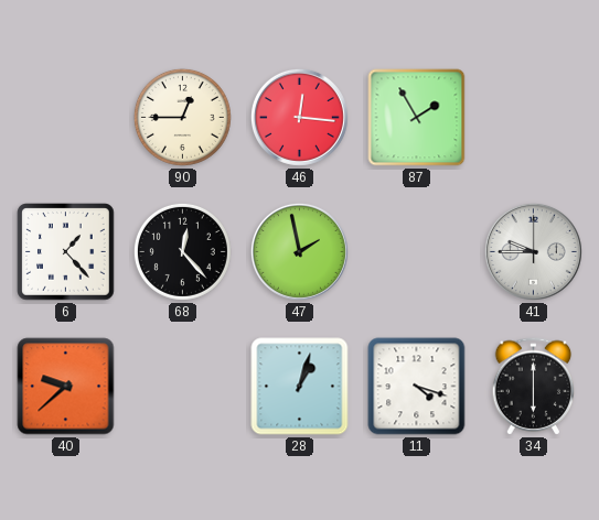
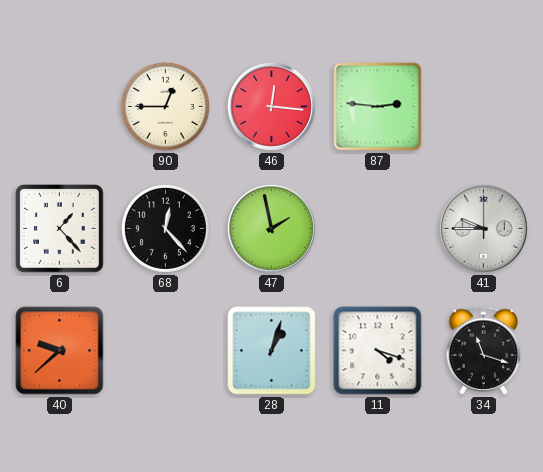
87: 1:55 -> 2:46 (378, 107)
34: 6:00 -> 11:18 (484, 351)
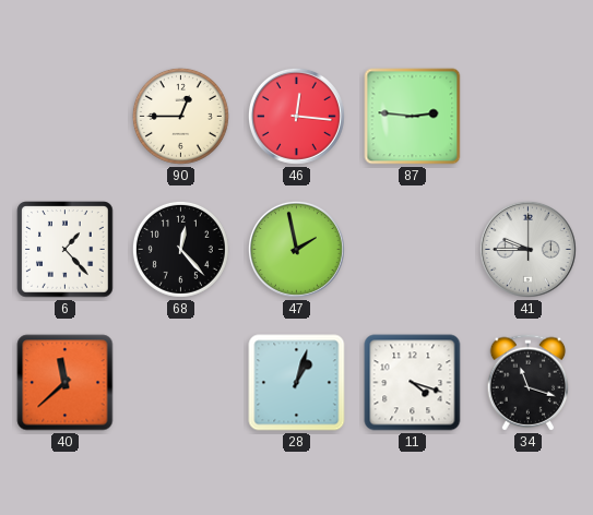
40: 9:38 -> 11:38 (66, 383)
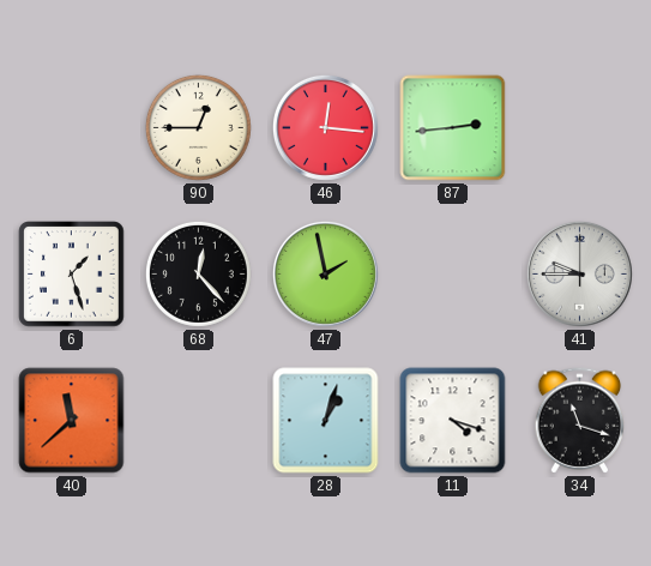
87: 2:46 -> 2:44 (453, 128)
6: 1:23 -> 1:27 (72, 275)
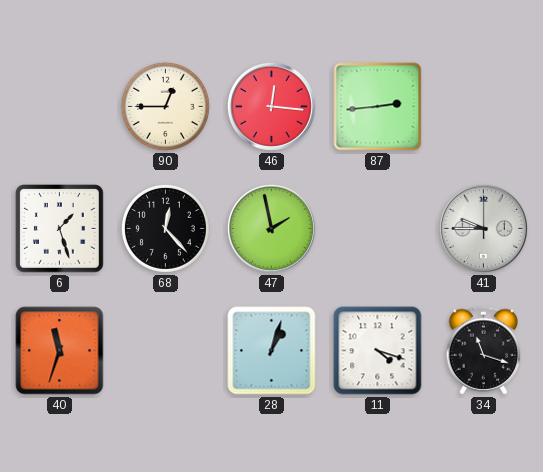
40: 11:38 -> 11:33 (60, 351)
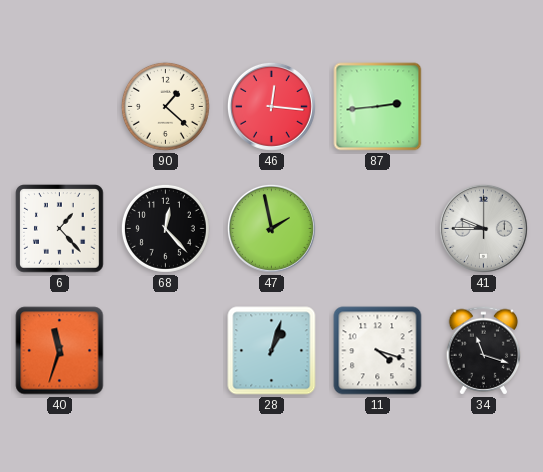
90: 12:45 -> 1:22 (165, 106)
6: 1:27 -> 1:23 (60, 229)
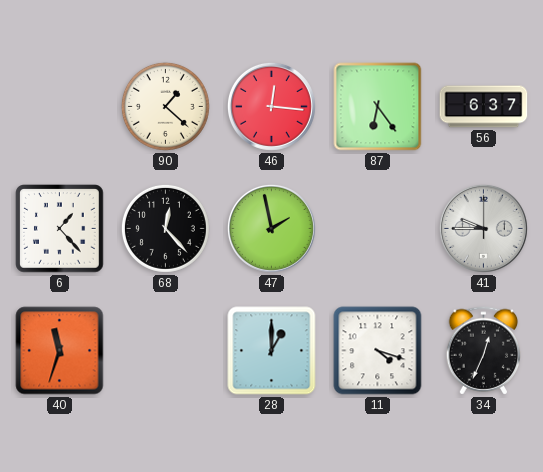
87: 2:44 -> 6:24 (378, 107)
56: none -> 6:37 (484, 107)
28: 1:03 -> 1:00 (272, 351)
34: 11:18 -> 12:34 (484, 351)
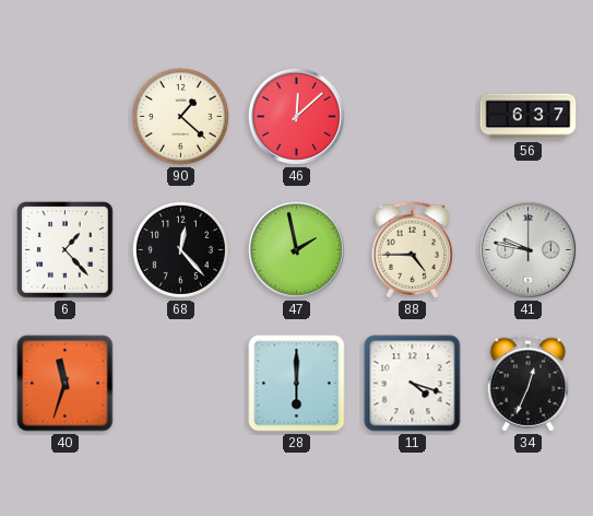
46: 12:16 -> 12:08 (296, 116)
87: 6:24 -> none (378, 107)
88: none -> 4:45 (413, 250)
41: 9:45 -> 9:47 (527, 249)
28: 1:00 -> 6:00 (297, 384)
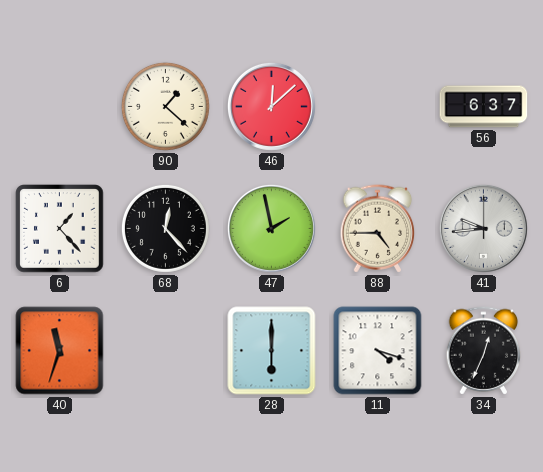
41: 9:47 -> 9:44 (483, 228)
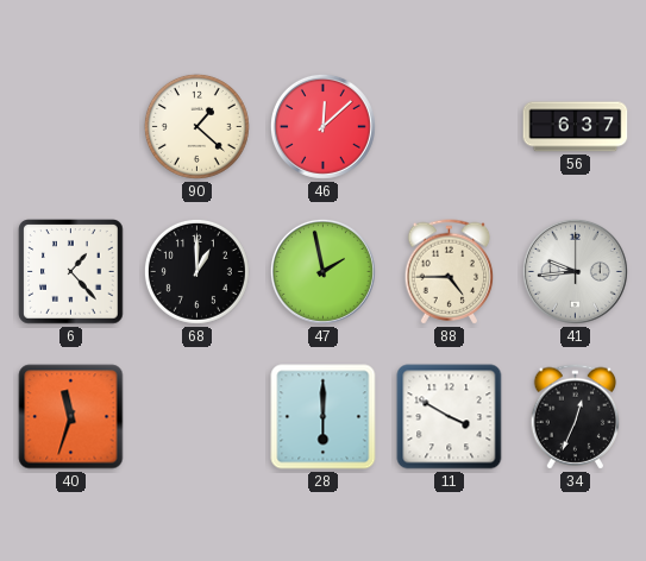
68: 12:23 -> 1:00 (196, 271)
11: 4:18 -> 3:50 (450, 417)
